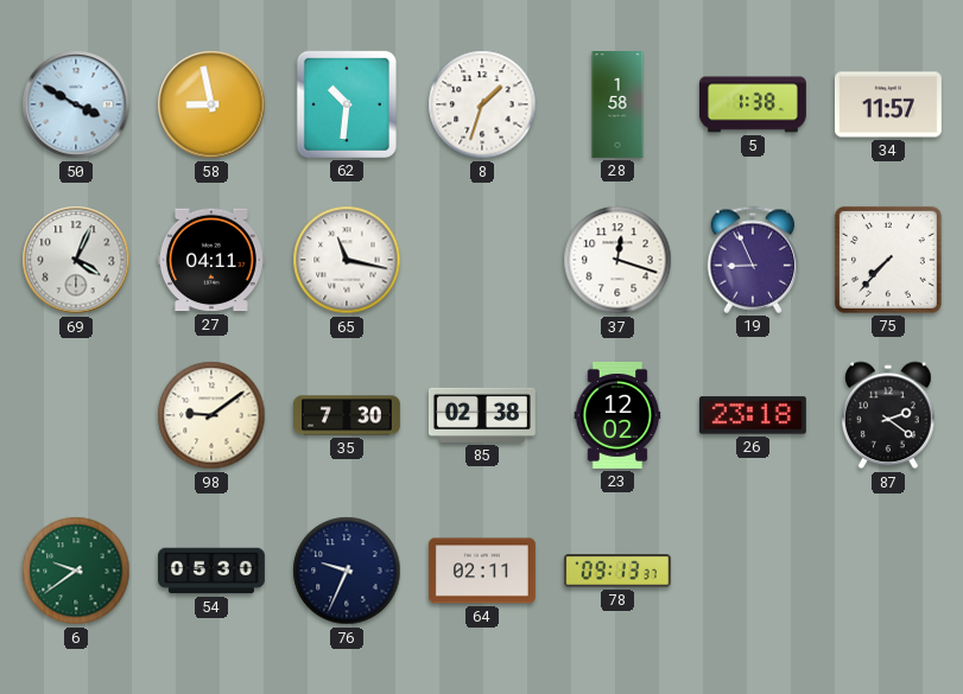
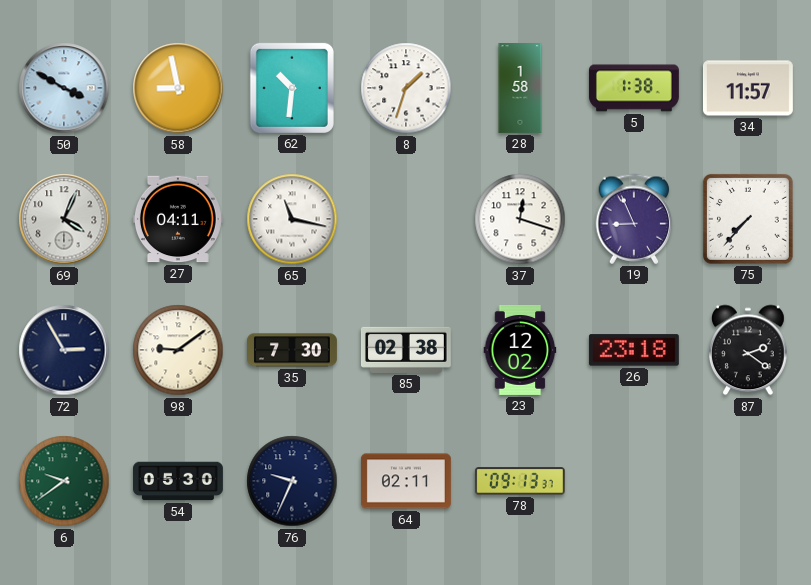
72: none -> 2:55 (64, 350)
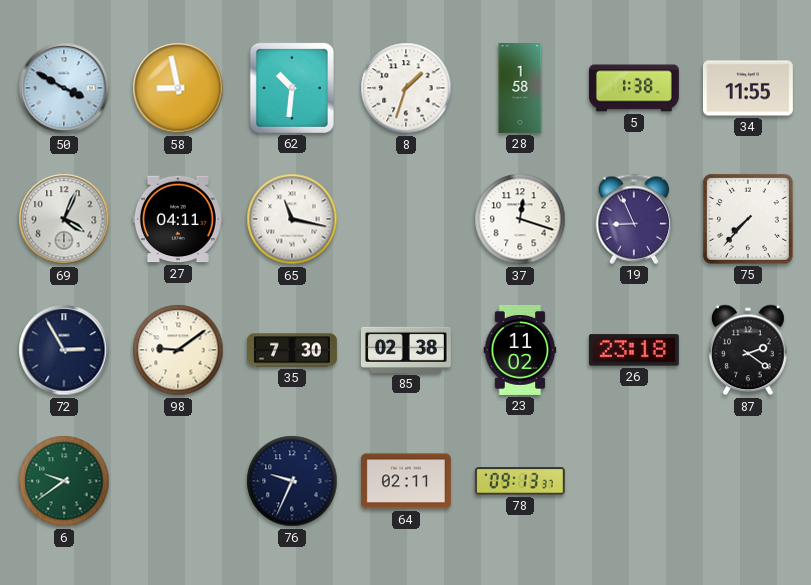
34: 11:57 -> 11:55 (748, 88)
23: 12:02 -> 11:02 (520, 350)
54: 05:30 -> none (179, 481)
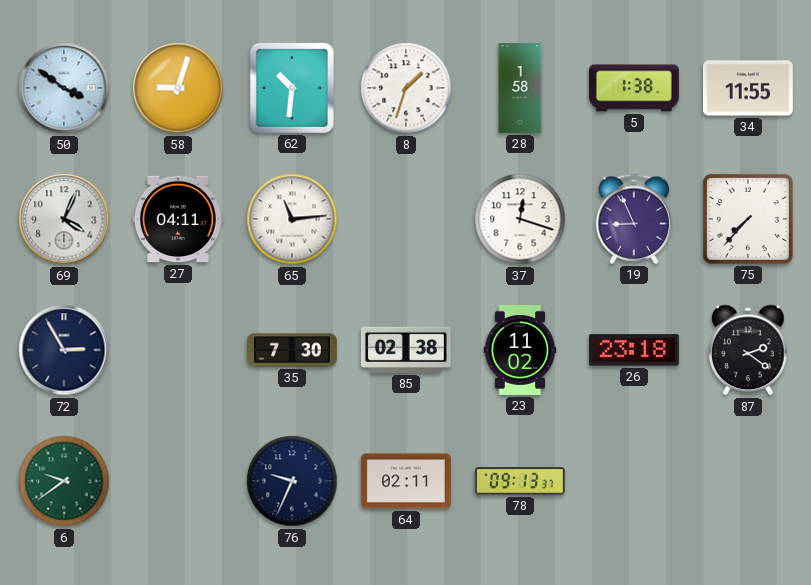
50: 3:50 -> 3:51 (64, 88)
58: 8:58 -> 9:03 (178, 88)
65: 11:17 -> 11:14 (292, 219)
98: 9:09 -> none (178, 350)
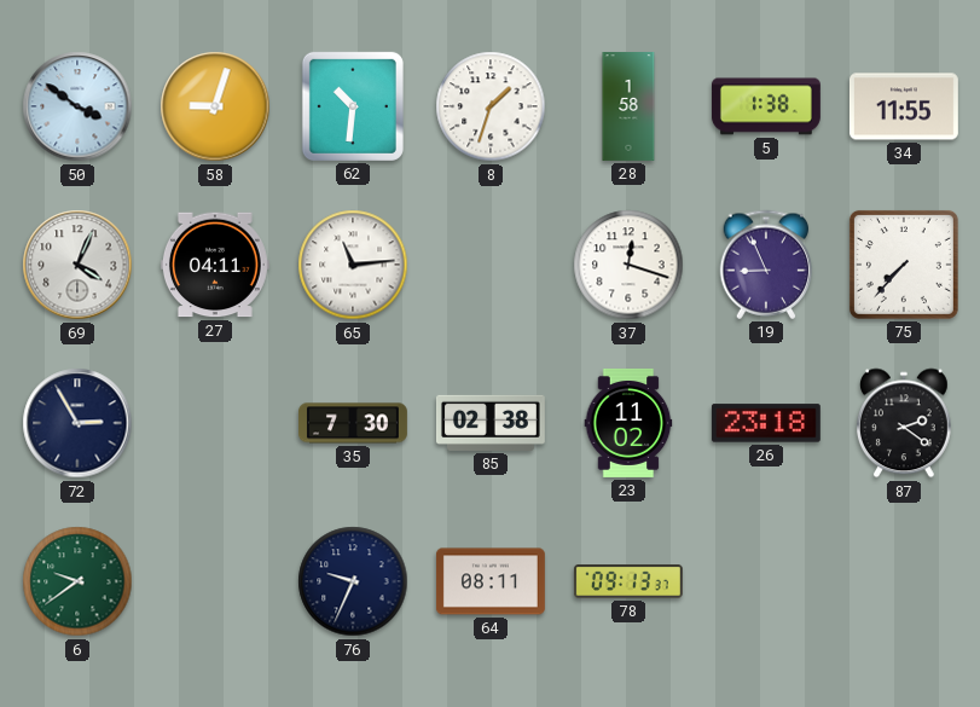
64: 02:11 -> 08:11 (491, 581)
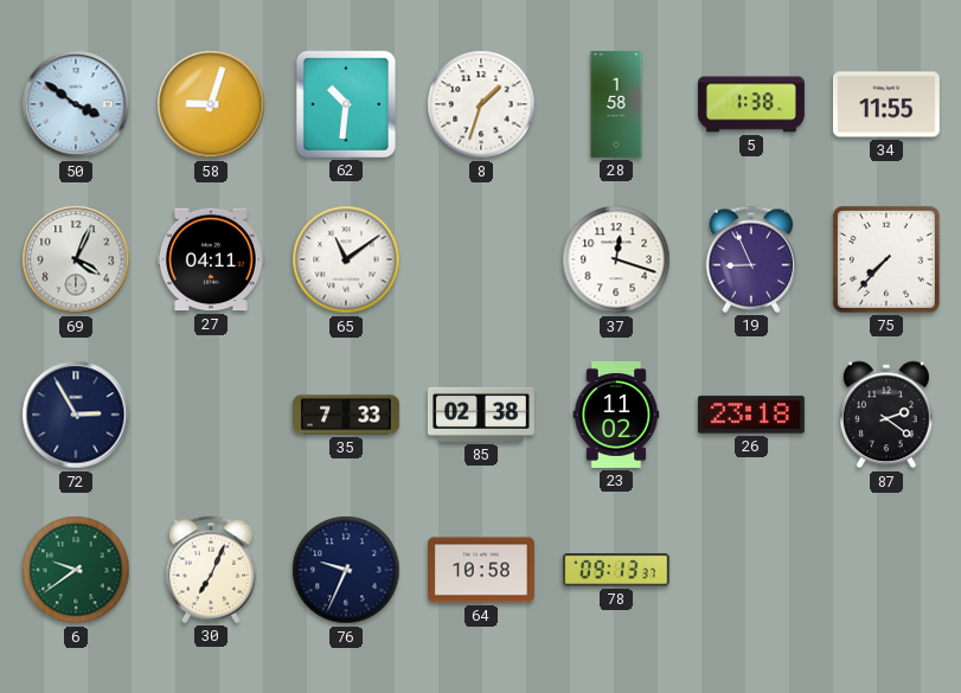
65: 11:14 -> 11:09 (346, 259)
35: 7:30 -> 7:33 (347, 415)
30: none -> 7:04 (211, 570)
64: 08:11 -> 10:58 (481, 570)
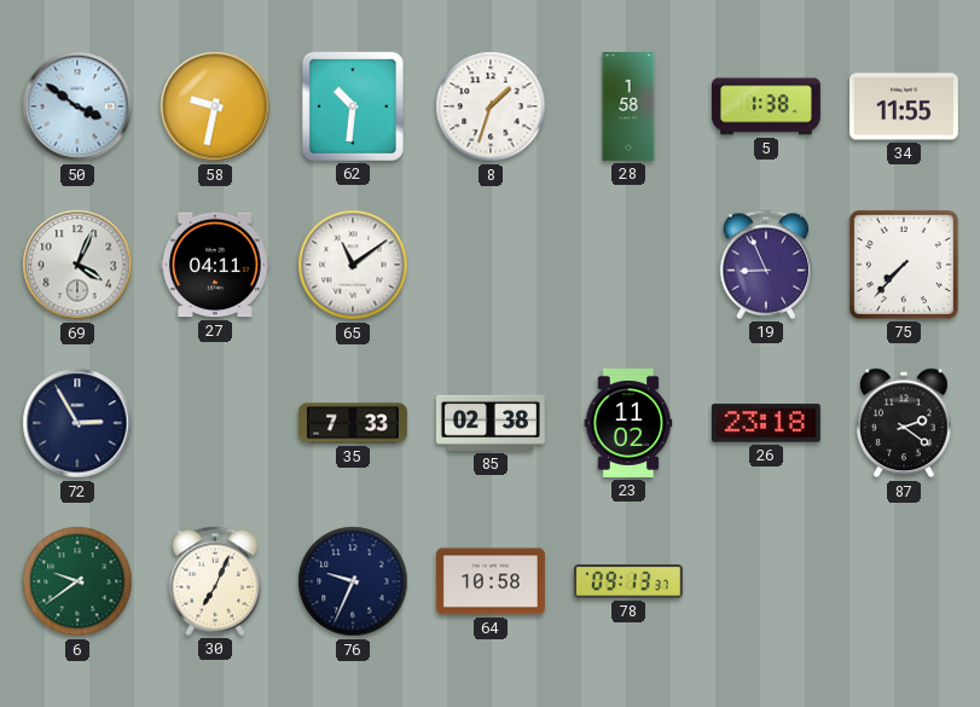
58: 9:03 -> 9:32 (215, 106)
37: 12:18 -> none (616, 259)
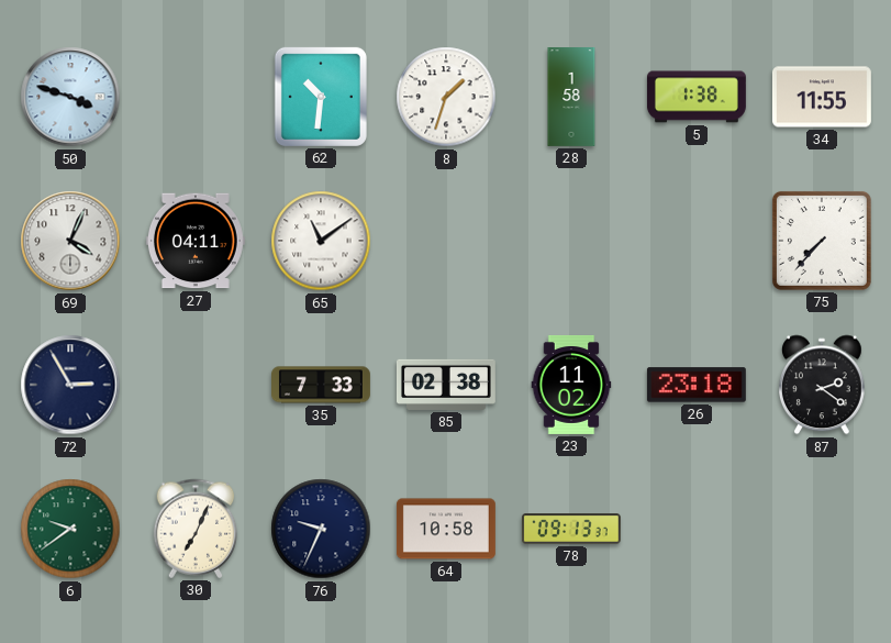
50: 3:51 -> 3:48 (70, 97)
58: 9:32 -> none (215, 106)
19: 8:56 -> none (766, 265)
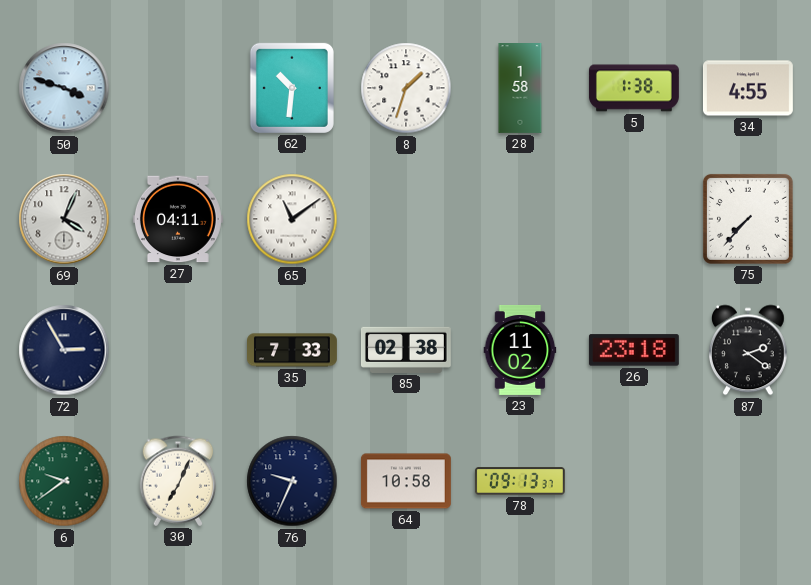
34: 11:55 -> 4:55 (748, 88)
